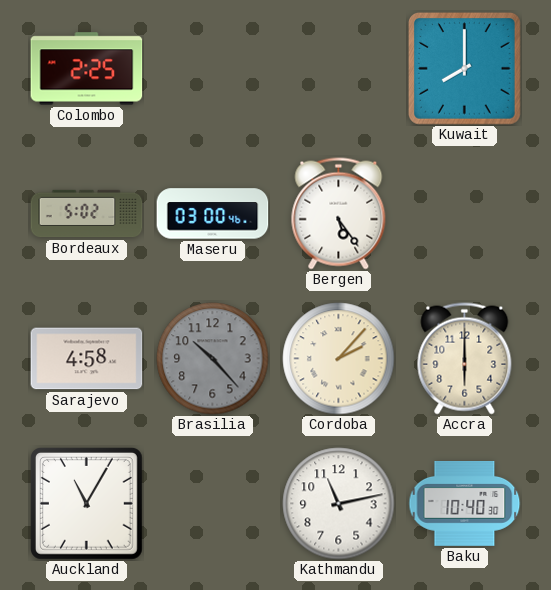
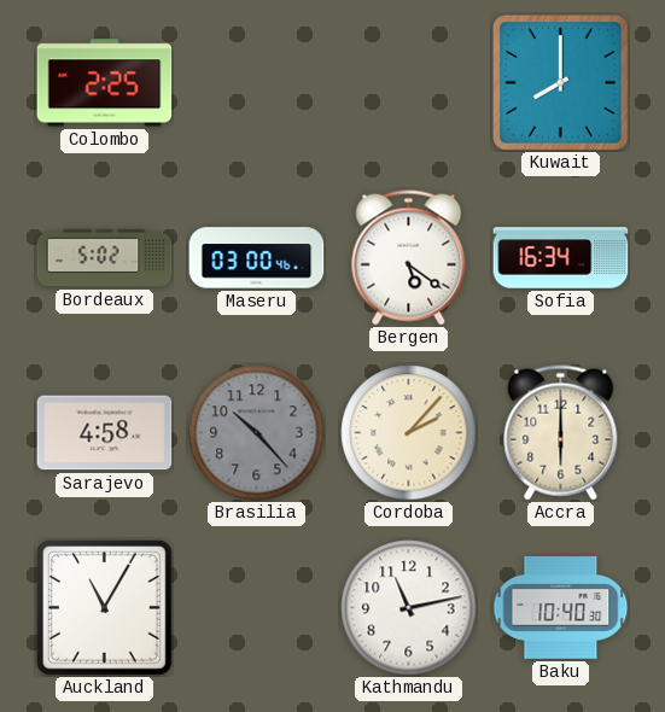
Bergen: 5:24 -> 5:21 (409, 258)
Sofia: none -> 16:34 (561, 258)
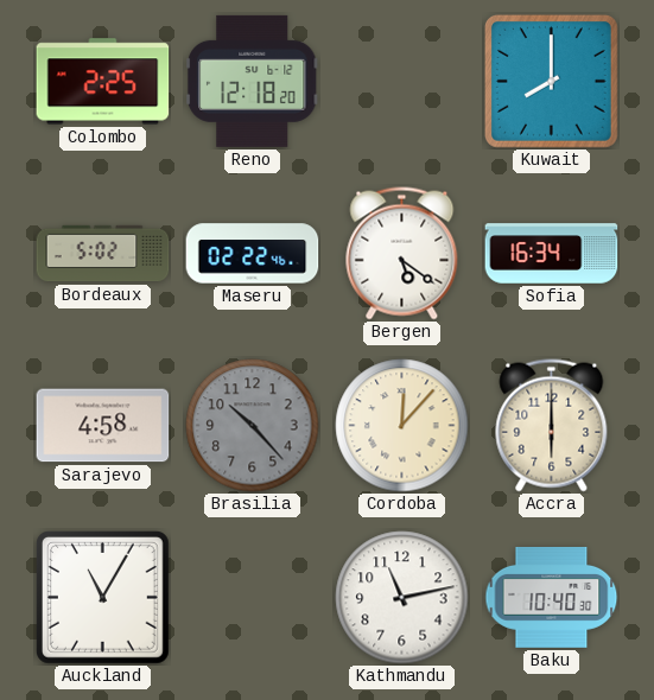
Reno: none -> 12:18 (253, 81)
Maseru: 03:00 -> 02:22 (253, 254)
Cordoba: 2:07 -> 12:07 (402, 426)
